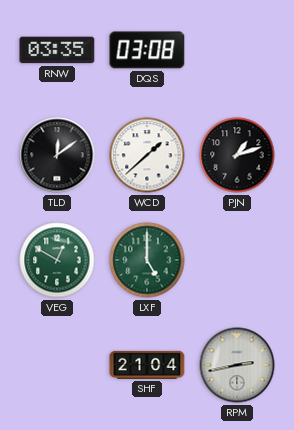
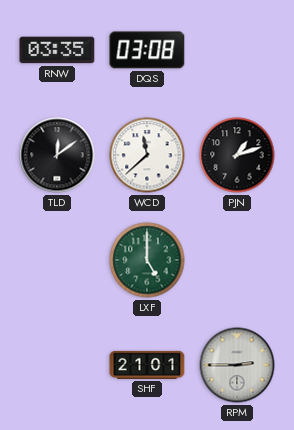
WCD: 1:38 -> 11:38 (147, 155)
VEG: 12:50 -> none (57, 260)
SHF: 21:04 -> 21:01 (147, 365)
RPM: 2:43 -> 2:45 (237, 365)
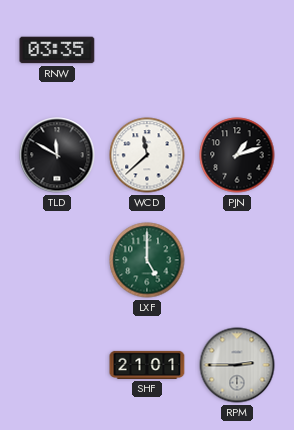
DQS: 03:08 -> none (147, 50)
TLD: 12:09 -> 11:50 (57, 155)
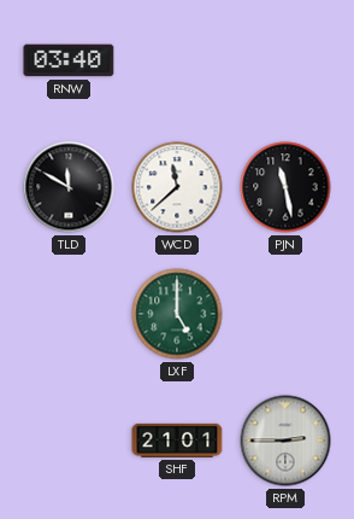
RNW: 03:35 -> 03:40 (69, 60)
PJN: 1:12 -> 11:28 (285, 187)
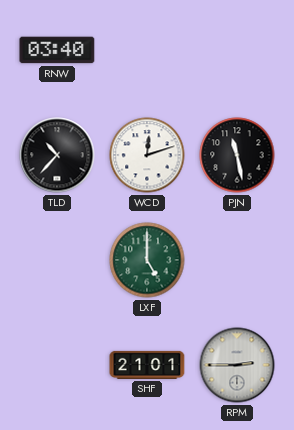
TLD: 11:50 -> 10:37 (57, 155)
WCD: 11:38 -> 12:12 (147, 155)
